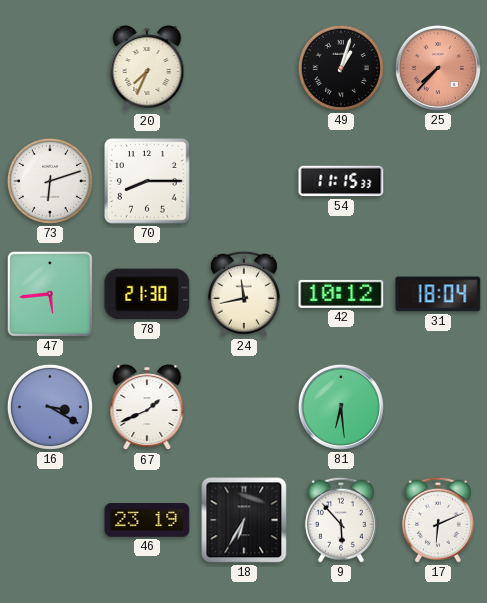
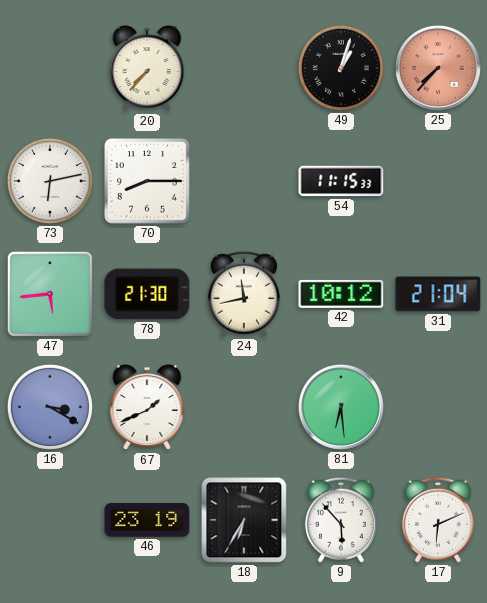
20: 7:34 -> 7:37 (147, 69)
73: 6:12 -> 6:13 (50, 181)
31: 18:04 -> 21:04 (438, 294)
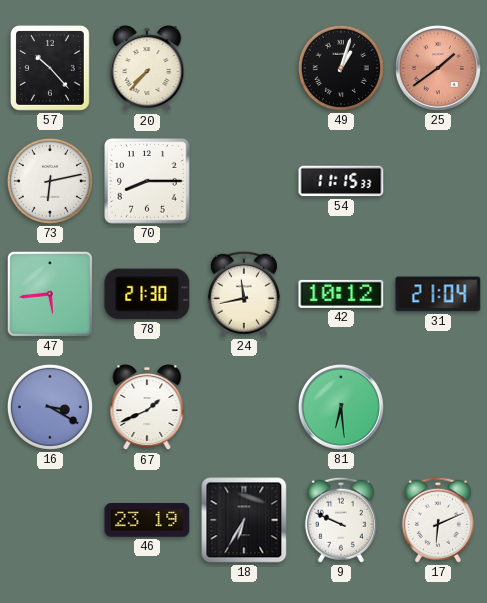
57: none -> 10:23 (50, 68)
25: 7:37 -> 1:39 (438, 68)
9: 5:53 -> 9:49 (341, 520)
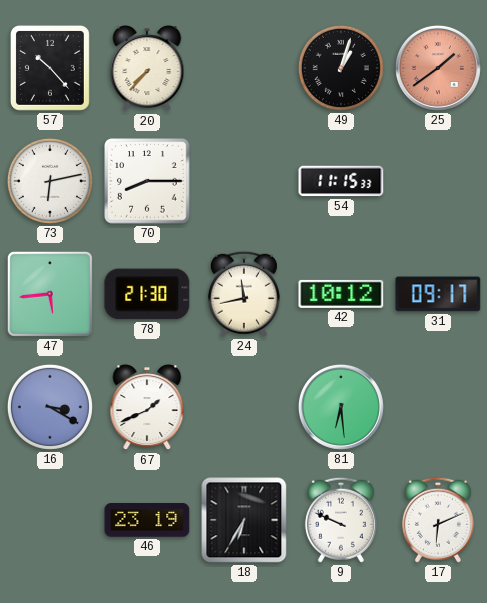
31: 21:04 -> 09:17 (438, 294)
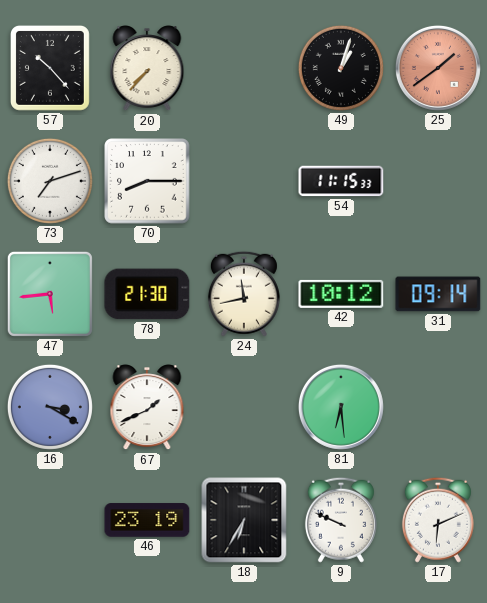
73: 6:13 -> 7:12 (50, 181)
31: 09:17 -> 09:14 (438, 294)
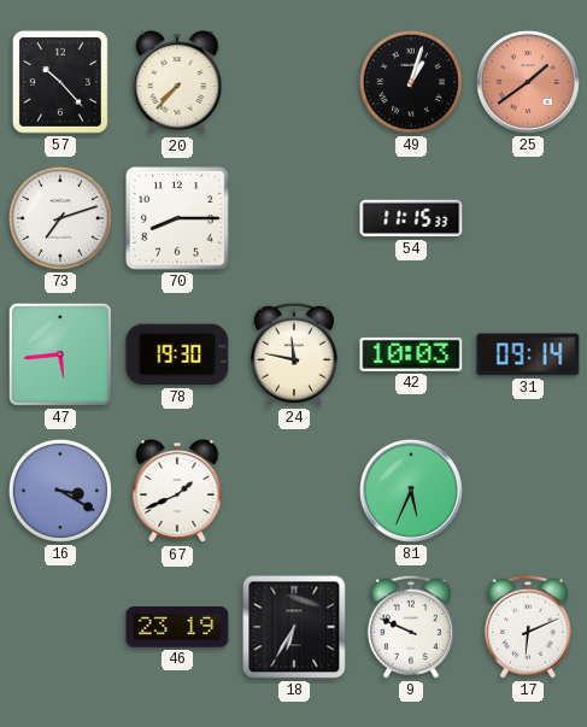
78: 21:30 -> 19:30 (177, 354)
24: 11:43 -> 11:47 (294, 354)
42: 10:12 -> 10:03 (411, 354)
81: 6:29 -> 5:34 (411, 491)
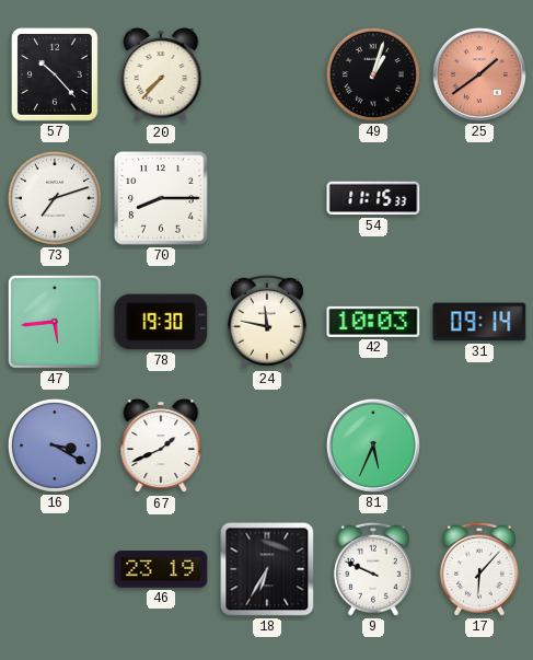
17: 6:11 -> 6:07 (479, 569)
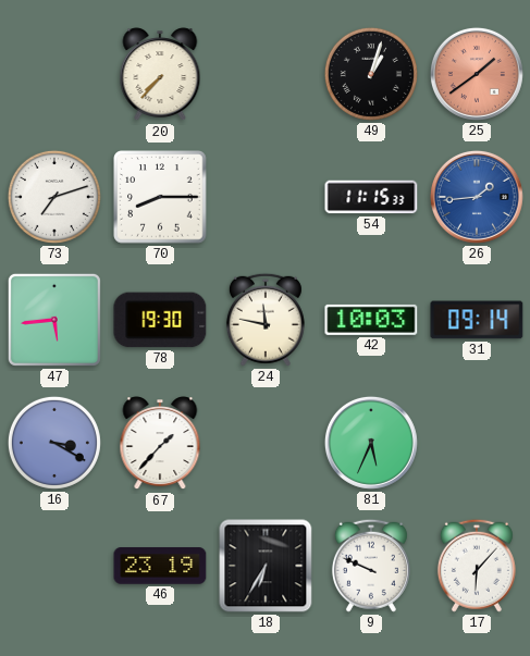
57: 10:23 -> none (55, 74)
26: none -> 1:44 (477, 197)
67: 1:41 -> 1:37 (160, 444)
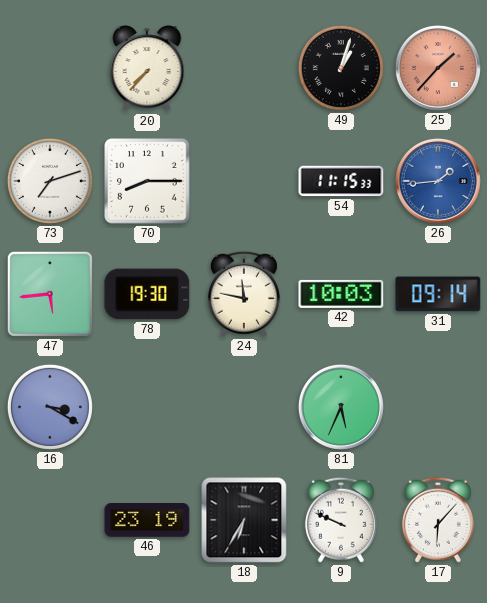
25: 1:39 -> 1:37 (438, 68)
67: 1:37 -> none (160, 444)
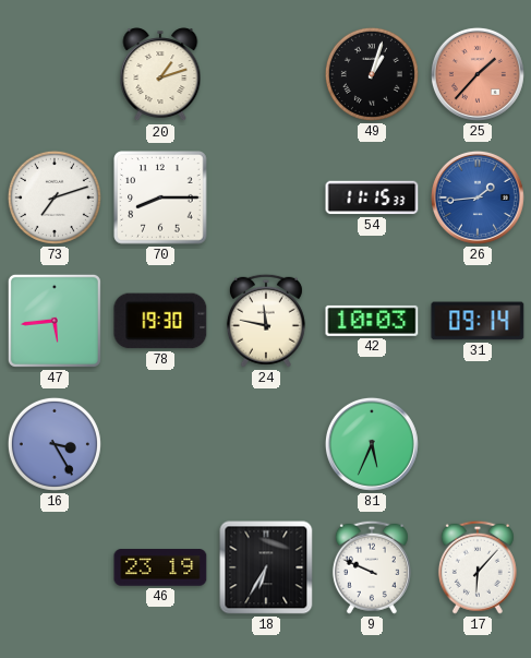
20: 7:37 -> 1:12 (160, 75)
16: 3:20 -> 3:25 (55, 444)
